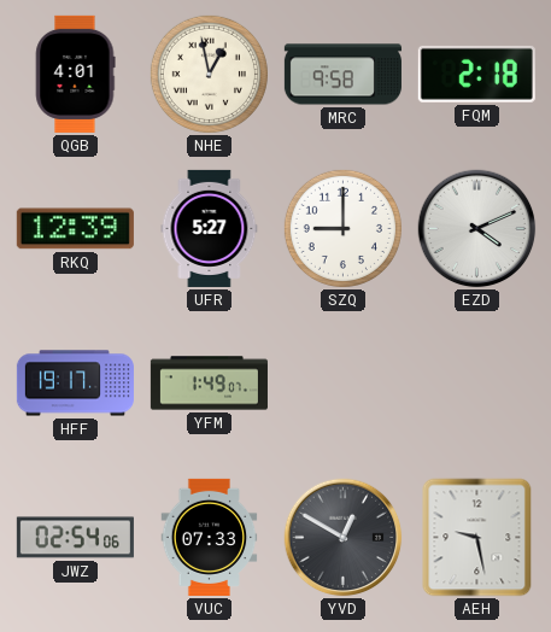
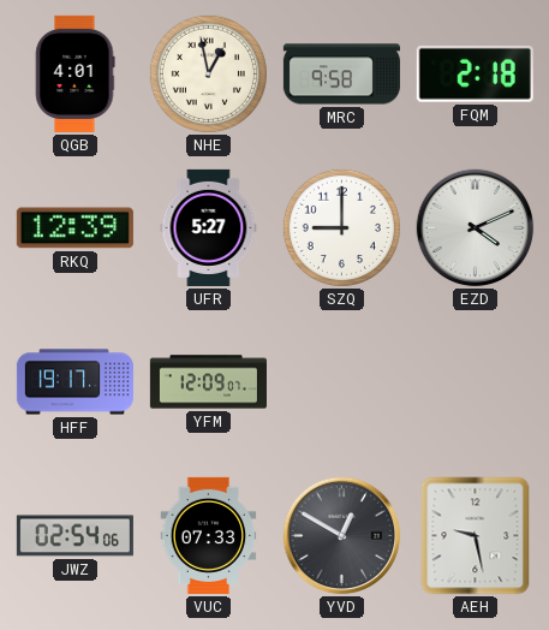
YFM: 1:49 -> 12:09 (208, 382)
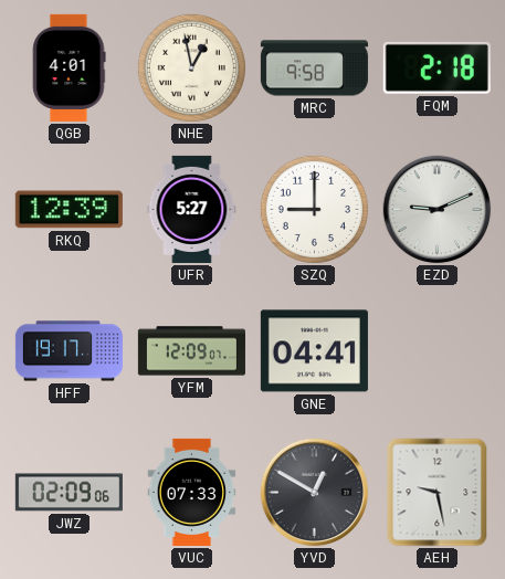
EZD: 4:11 -> 9:11 (438, 210)
GNE: none -> 04:41 (314, 351)
JWZ: 02:54 -> 02:09 (69, 493)
